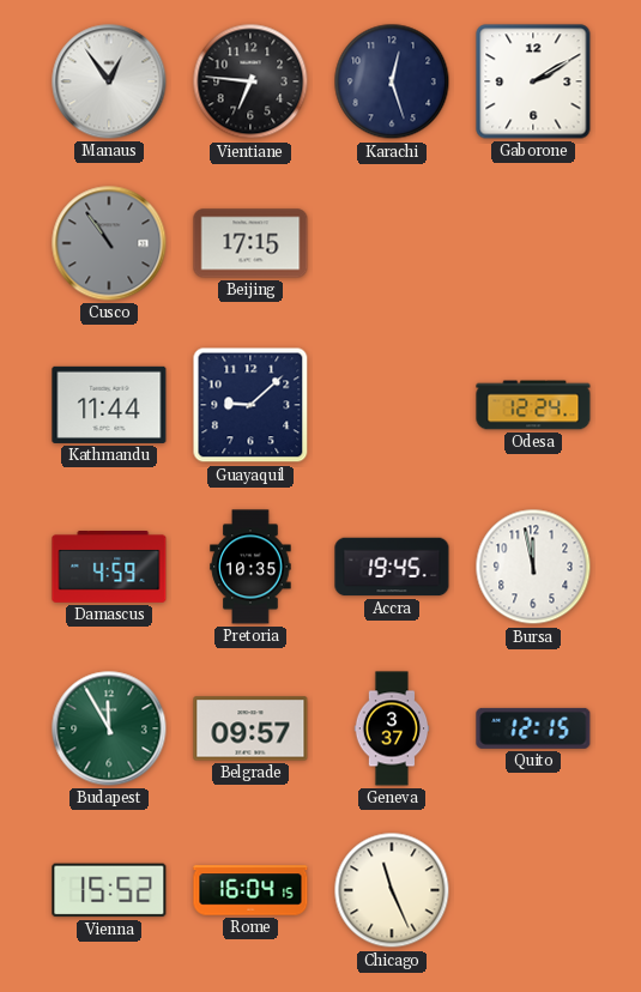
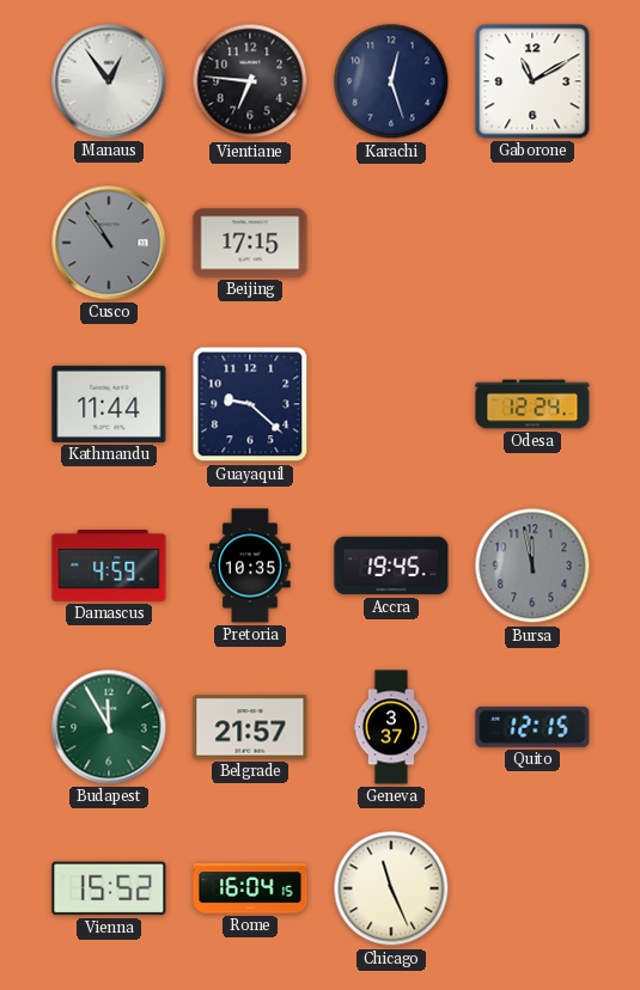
Gaborone: 2:10 -> 11:10 (532, 81)
Guayaquil: 9:08 -> 9:22 (250, 404)
Bursa dial: white -> grey (532, 566)
Belgrade: 09:57 -> 21:57 (250, 727)
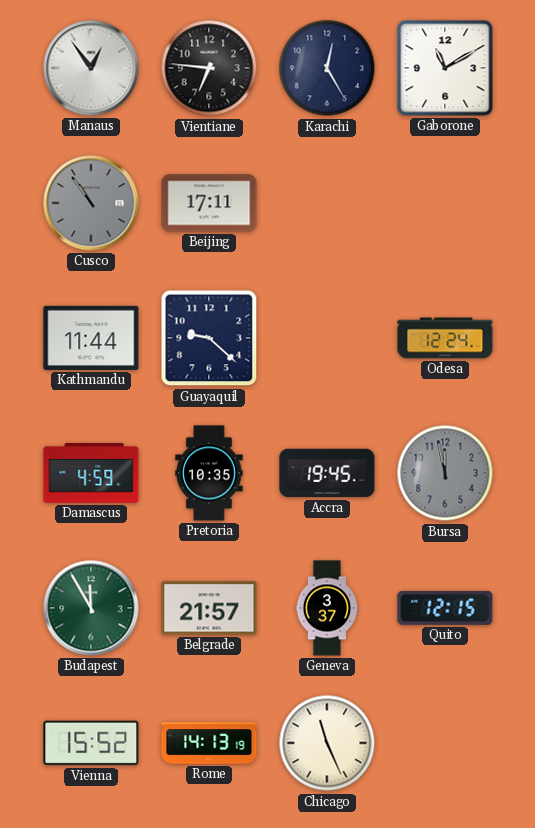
Karachi: 12:27 -> 12:25 (327, 68)
Beijing: 17:15 -> 17:11 (209, 203)
Rome: 16:04 -> 14:13 (209, 743)
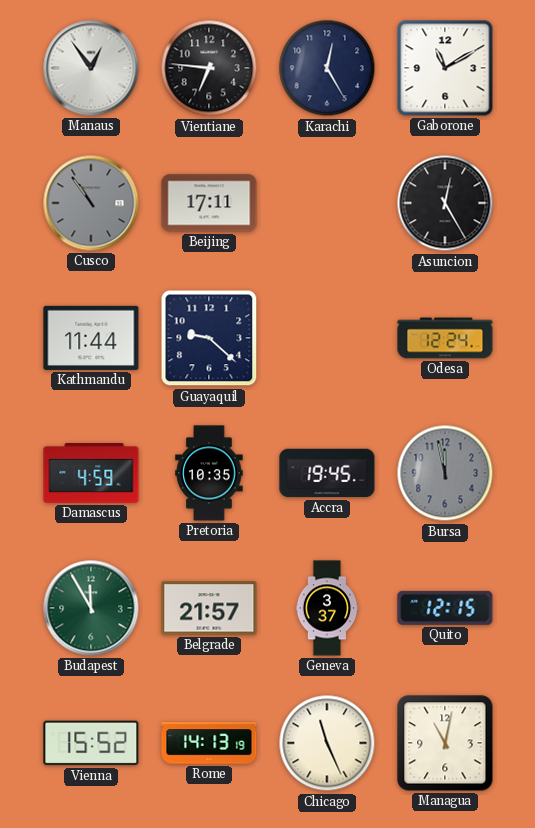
Asuncion: none -> 12:25 (445, 203)
Managua: none -> 11:02 (445, 743)
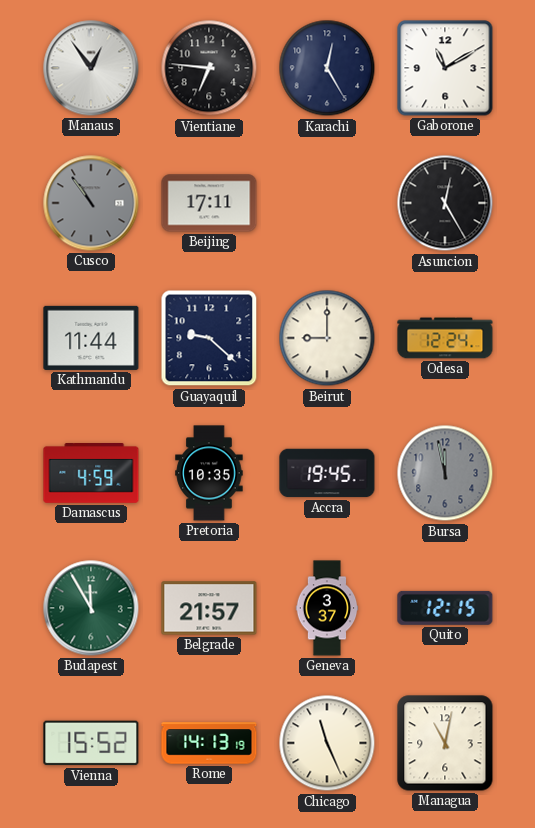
Beirut: none -> 9:00 (327, 338)
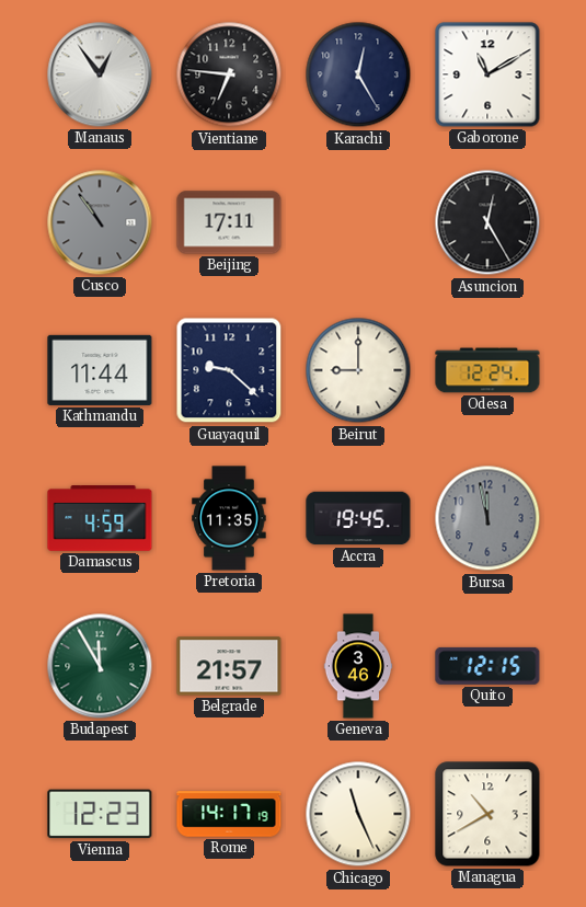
Pretoria: 10:35 -> 11:35 (229, 518)
Geneva: 3:37 -> 3:46 (358, 666)
Vienna: 15:52 -> 12:23 (100, 814)
Rome: 14:13 -> 14:17 (229, 814)
Managua: 11:02 -> 10:40 (487, 814)
